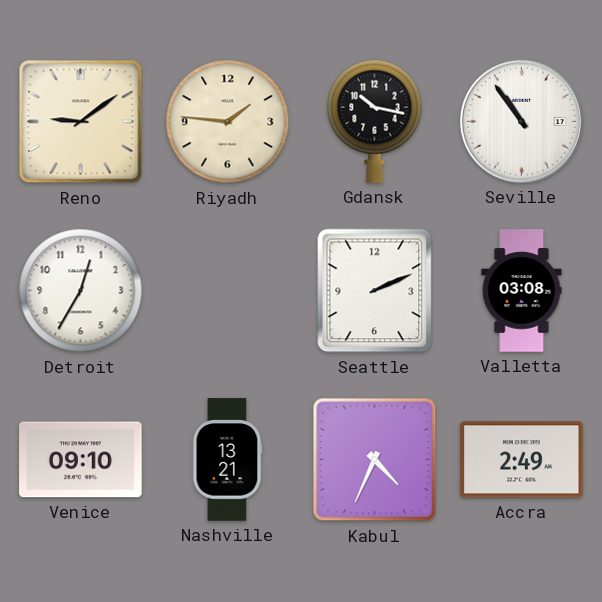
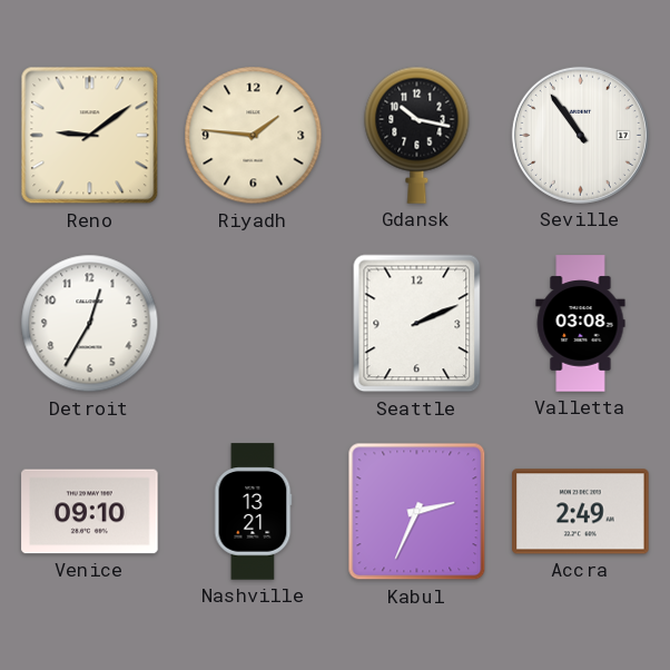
Kabul: 4:34 -> 2:34 (417, 512)
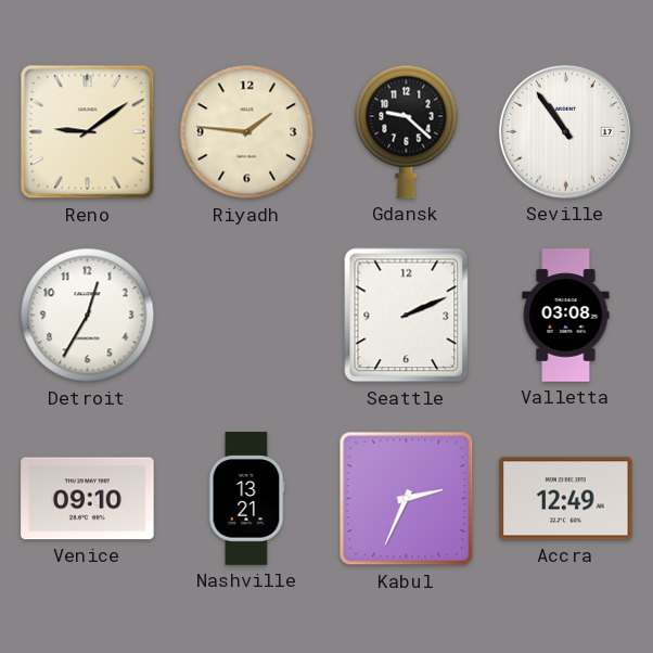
Gdansk: 10:17 -> 9:22 (407, 131)
Accra: 2:49 -> 12:49 (566, 499)
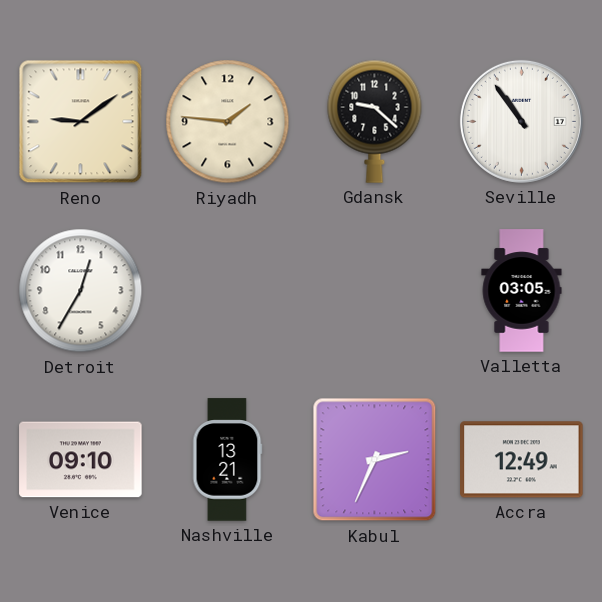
Seattle: 2:11 -> none (407, 316)
Valletta: 03:08 -> 03:05 (522, 291)
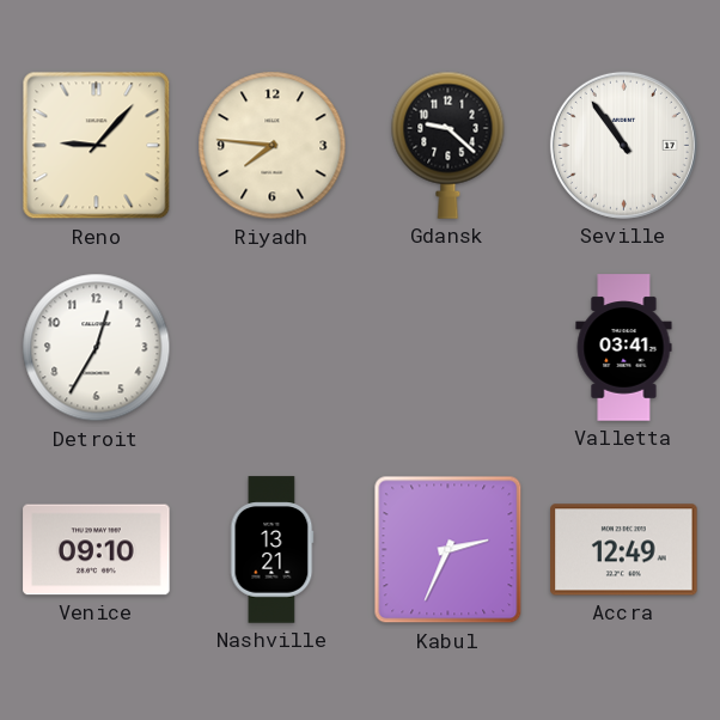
Reno: 9:09 -> 9:07 (97, 146)
Riyadh: 1:46 -> 7:46 (273, 146)
Valletta: 03:05 -> 03:41 (624, 348)
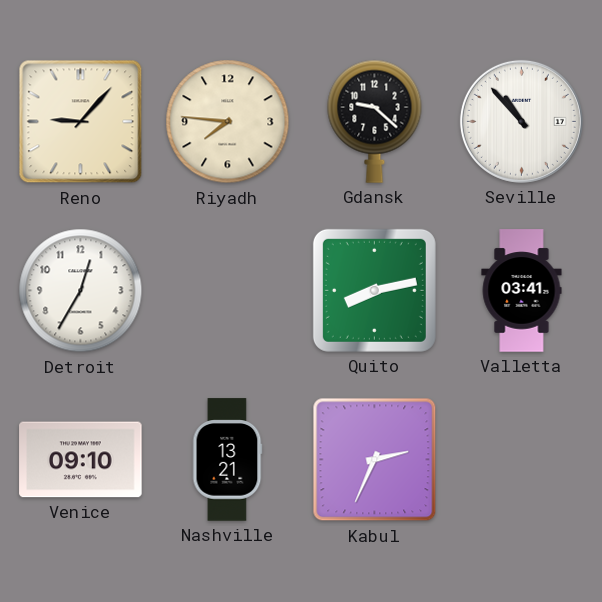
Seville: 10:54 -> 10:53 (521, 121)
Quito: none -> 8:13 (374, 290)
Accra: 12:49 -> none (624, 550)
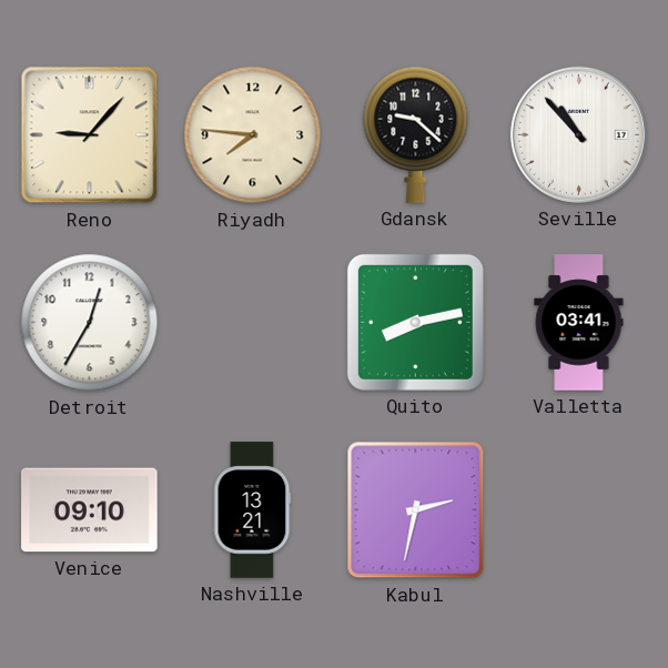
Kabul: 2:34 -> 2:32 (416, 510)
